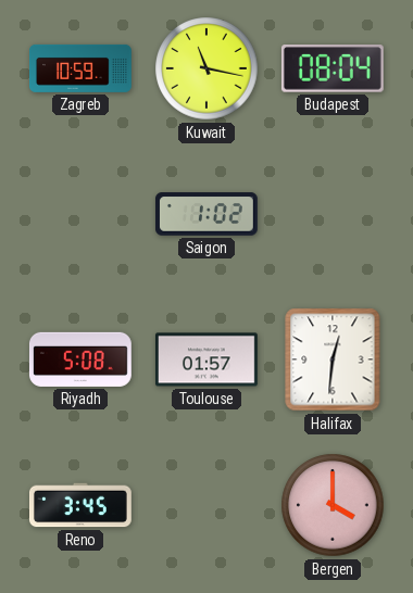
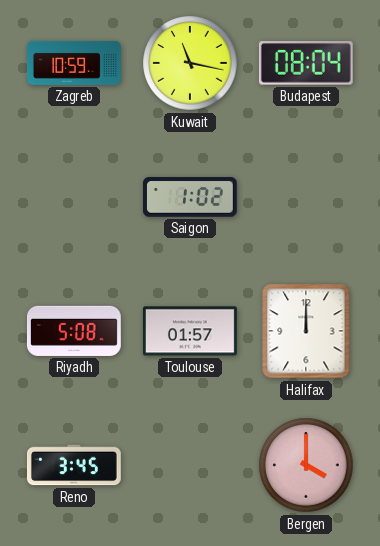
Halifax: 12:31 -> 12:00 (306, 331)
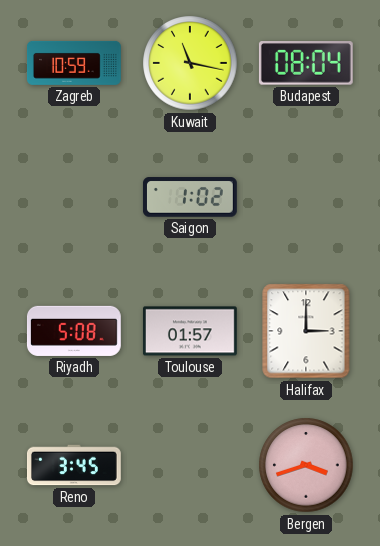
Halifax: 12:00 -> 3:00 (306, 331)
Bergen: 4:00 -> 3:42 (306, 465)
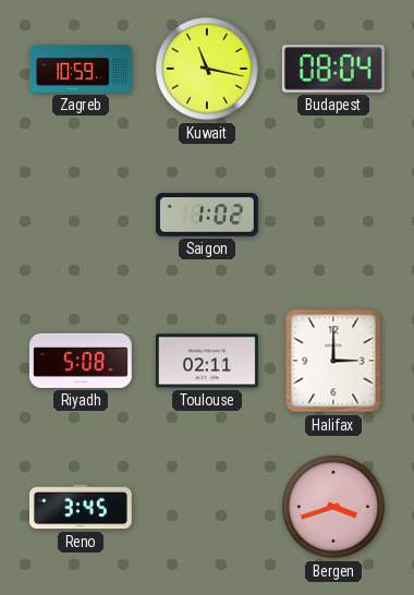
Toulouse: 01:57 -> 02:11 (207, 361)
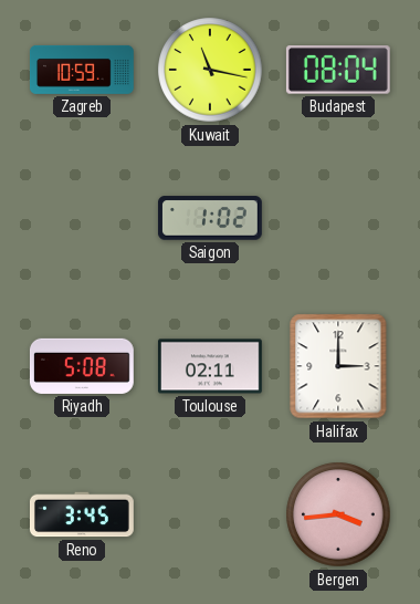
Bergen: 3:42 -> 3:44 (338, 514)
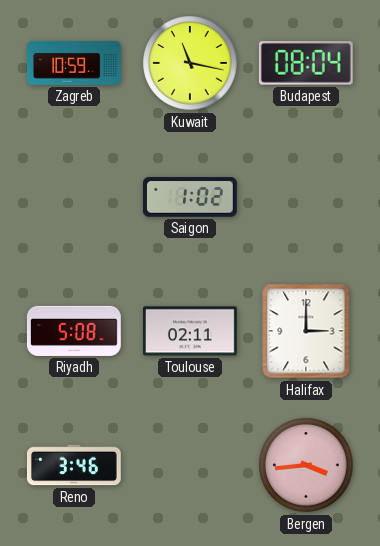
Reno: 3:45 -> 3:46 (75, 465)
